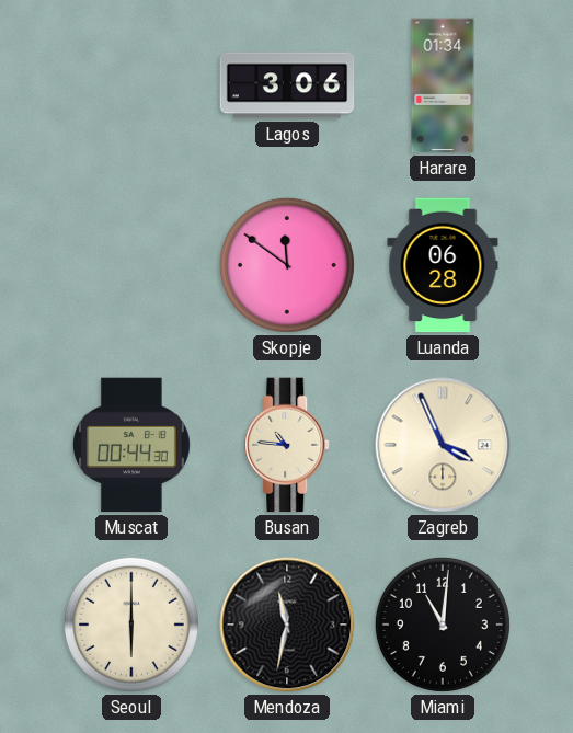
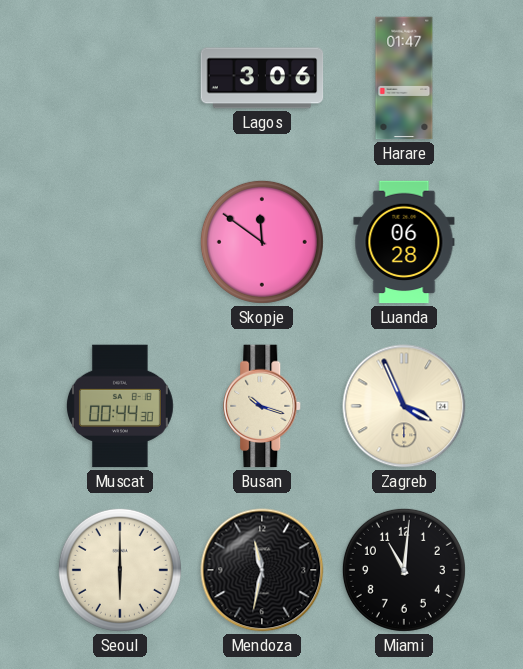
Harare: 01:34 -> 01:47 (404, 78)
Busan: 10:46 -> 10:18 (263, 406)
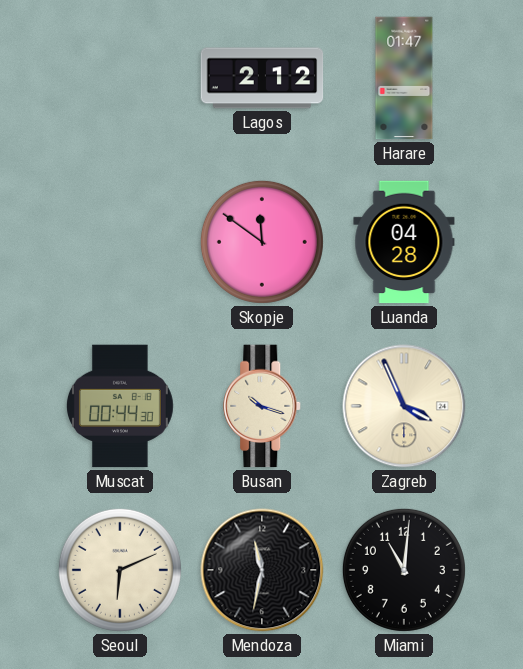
Lagos: 3:06 -> 2:12 (262, 78)
Luanda: 06:28 -> 04:28 (404, 242)
Seoul: 6:00 -> 6:11 (120, 570)
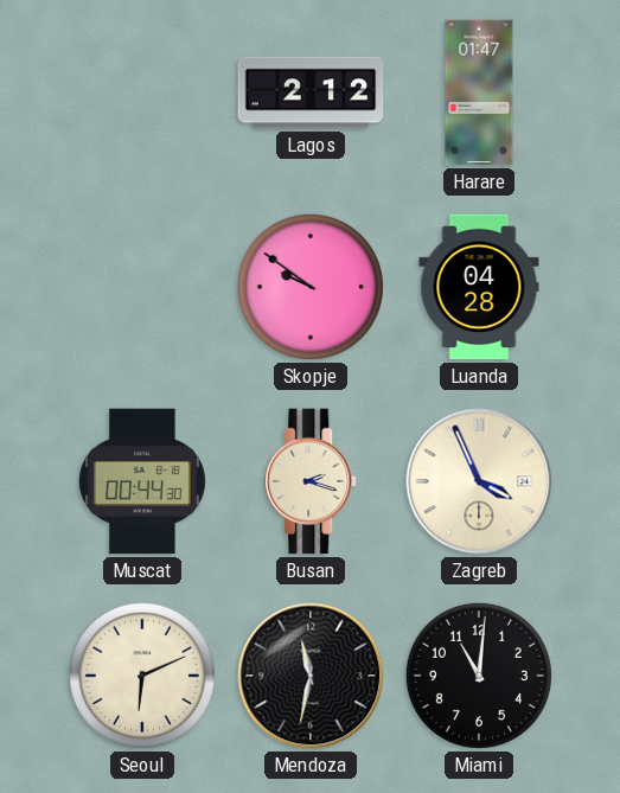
Skopje: 11:51 -> 9:51 (311, 287)
Busan: 10:18 -> 2:18 (312, 481)
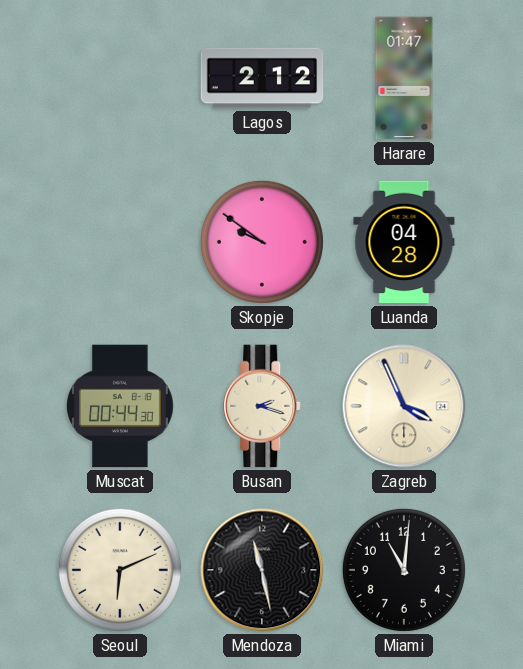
Mendoza: 11:32 -> 11:28 (262, 570)
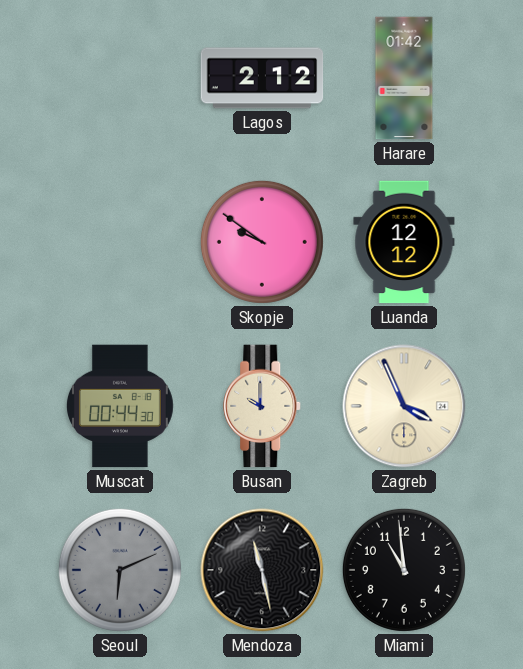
Harare: 01:47 -> 01:42 (404, 78)
Luanda: 04:28 -> 12:12 (404, 242)
Busan: 2:18 -> 10:00 (263, 406)
Seoul dial: cream -> grey (120, 570)
Miami: 11:01 -> 10:59 (404, 570)
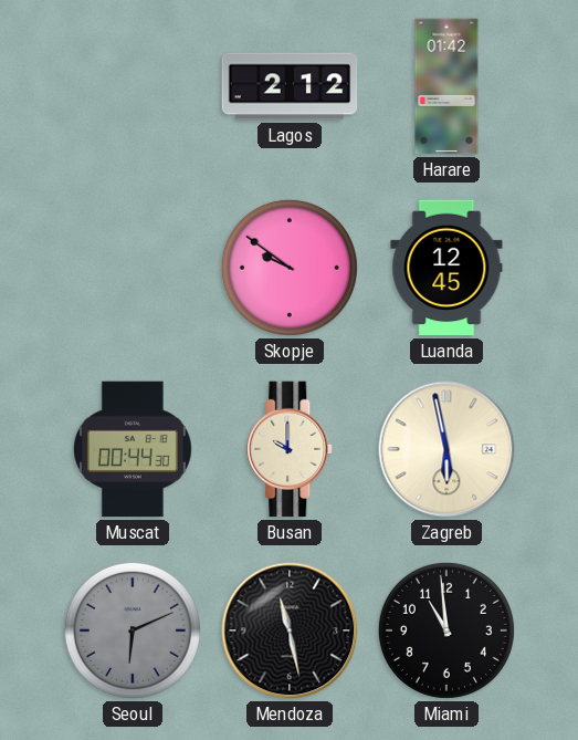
Luanda: 12:12 -> 12:45 (446, 268)
Zagreb: 3:56 -> 5:58 (446, 449)
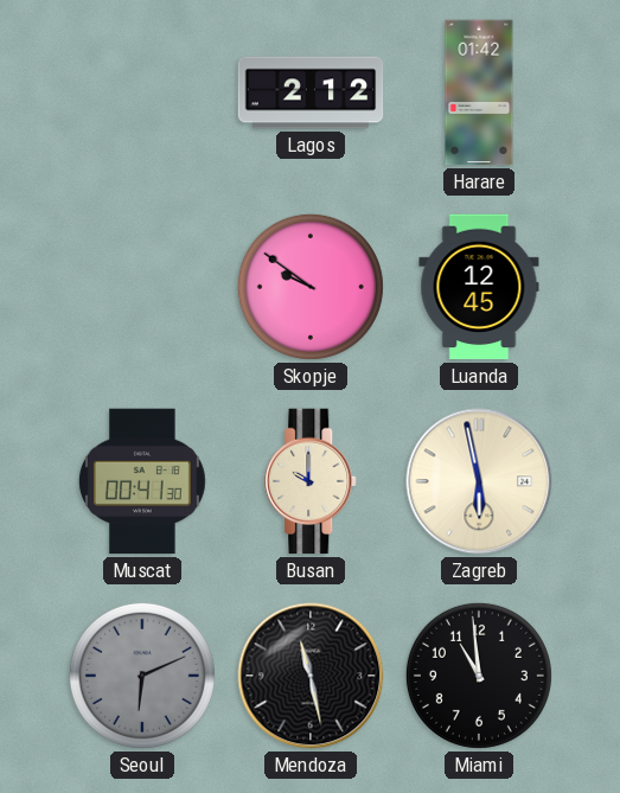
Muscat: 00:44 -> 00:41 (142, 481)
